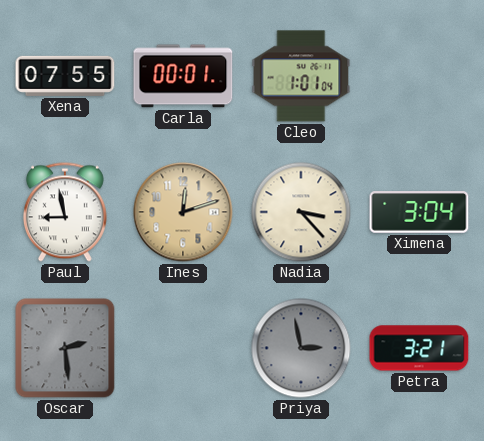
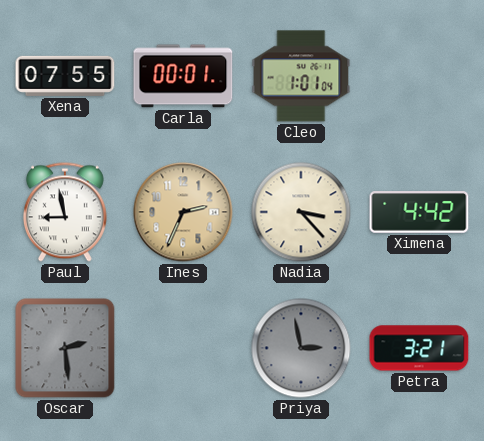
Ines: 12:12 -> 2:34 (183, 212)
Ximena: 3:04 -> 4:42 (419, 212)
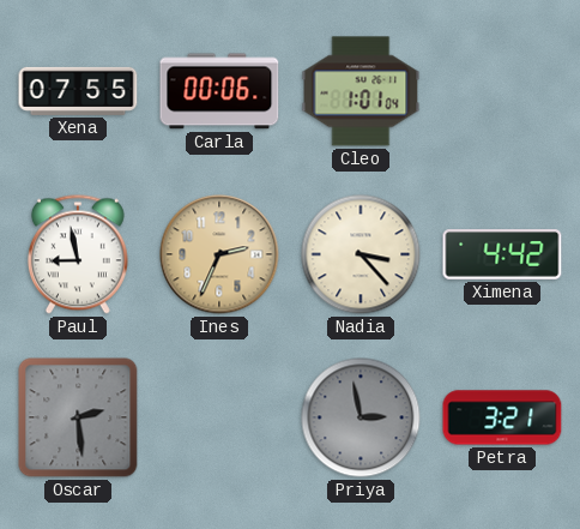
Carla: 00:01 -> 00:06 (219, 91)
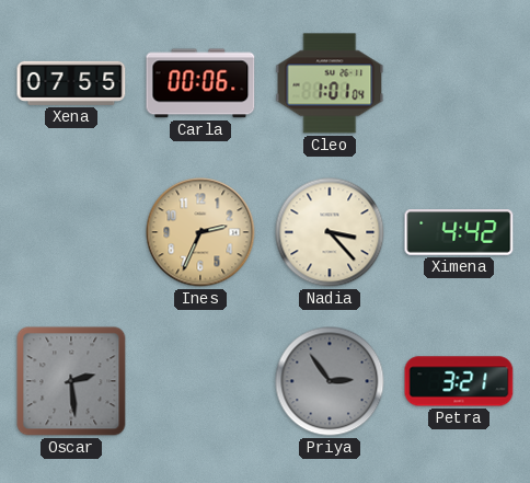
Paul: 8:58 -> none (78, 254)
Priya: 2:58 -> 2:54 (330, 381)
